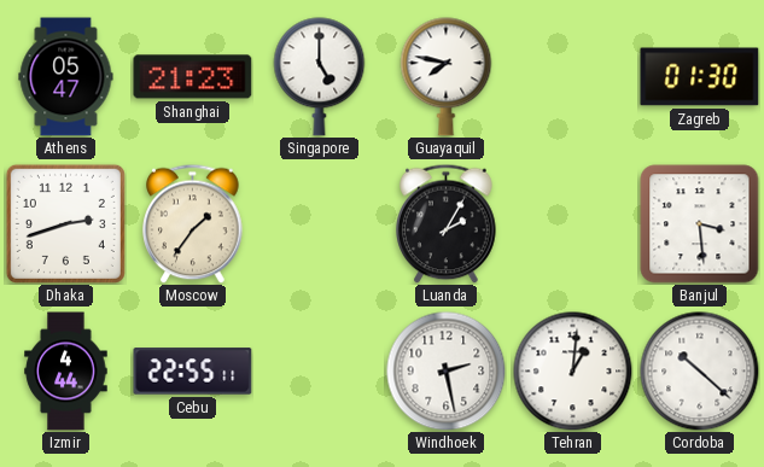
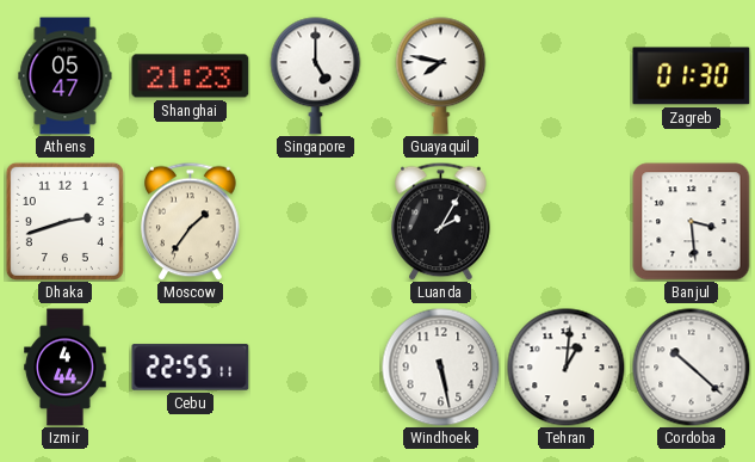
Windhoek: 2:28 -> 5:28 (441, 368)
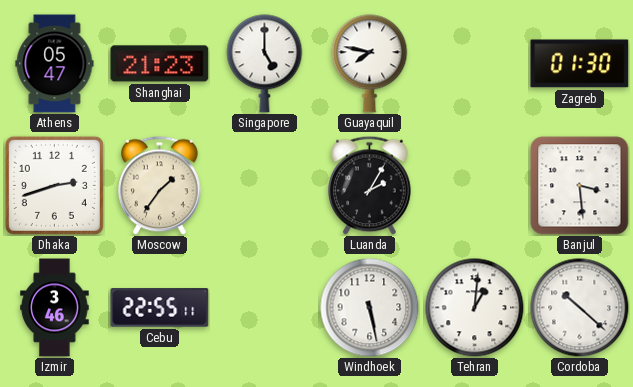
Izmir: 4:44 -> 3:46 (55, 308)
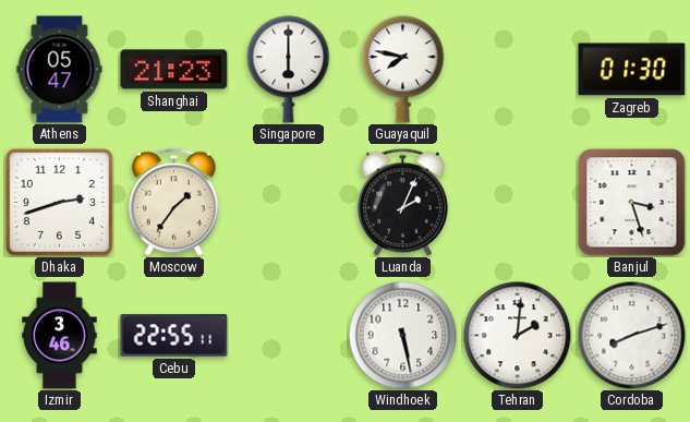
Singapore: 5:00 -> 6:00 (289, 70)
Luanda: 2:05 -> 2:04 (403, 202)
Banjul: 3:29 -> 3:27 (632, 203)
Tehran: 1:01 -> 2:01 (518, 336)
Cordoba: 10:22 -> 8:12 (632, 336)
